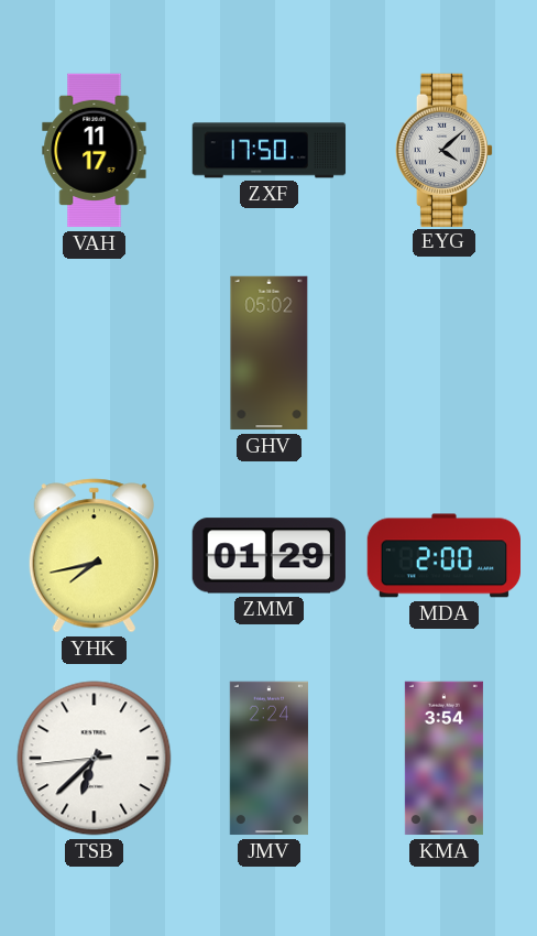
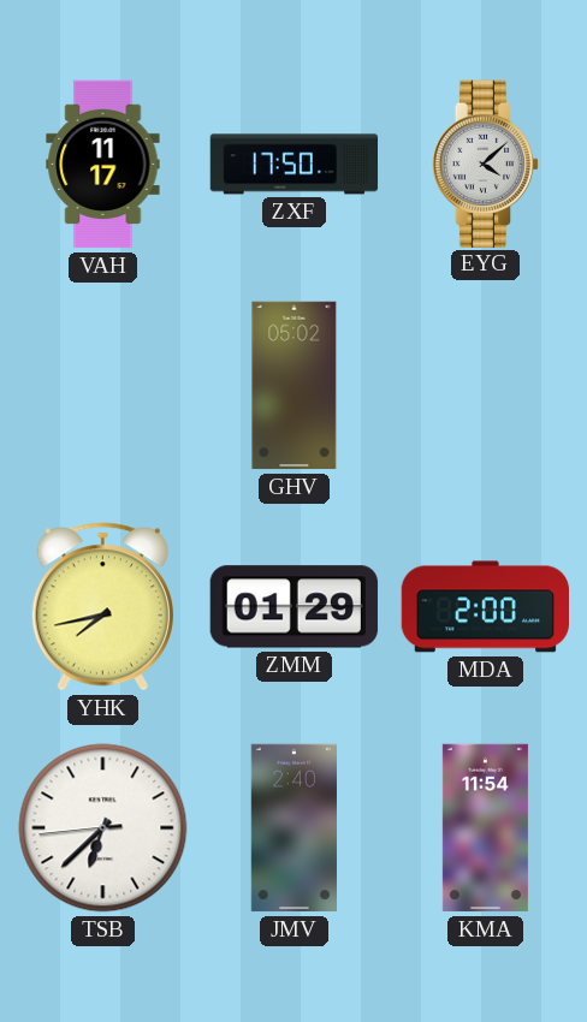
JMV: 2:24 -> 2:40 (293, 828)
KMA: 3:54 -> 11:54 (485, 828)
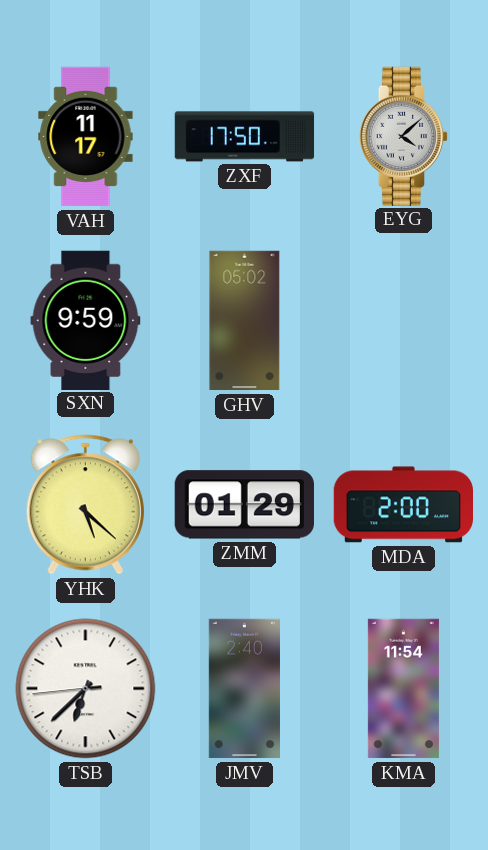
SXN: none -> 9:59 (86, 320)
YHK: 7:43 -> 5:22 (85, 505)
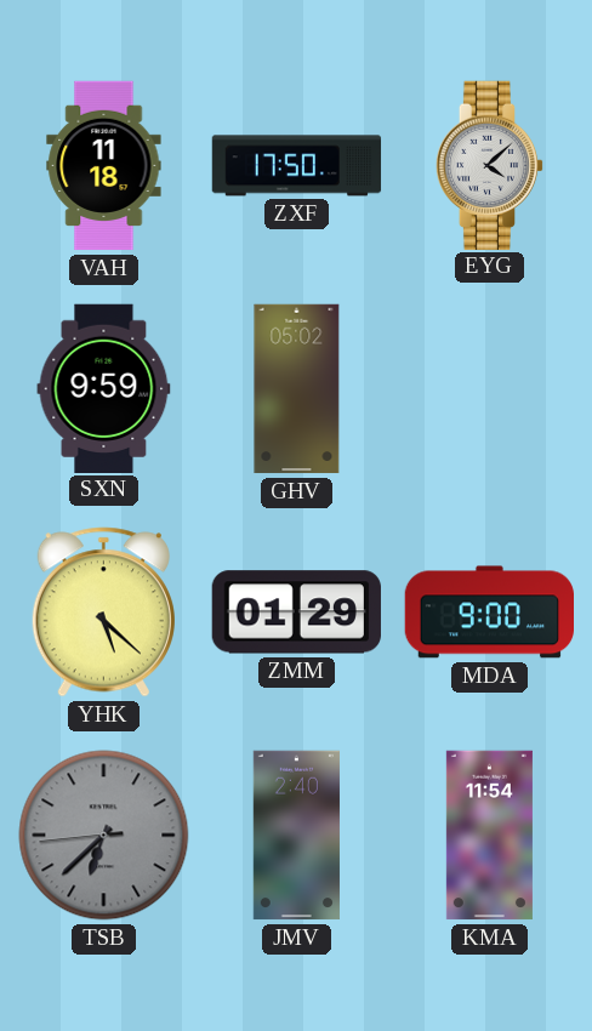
VAH: 11:17 -> 11:18 (104, 166)
MDA: 2:00 -> 9:00 (490, 613)
TSB dial: white -> grey (104, 836)
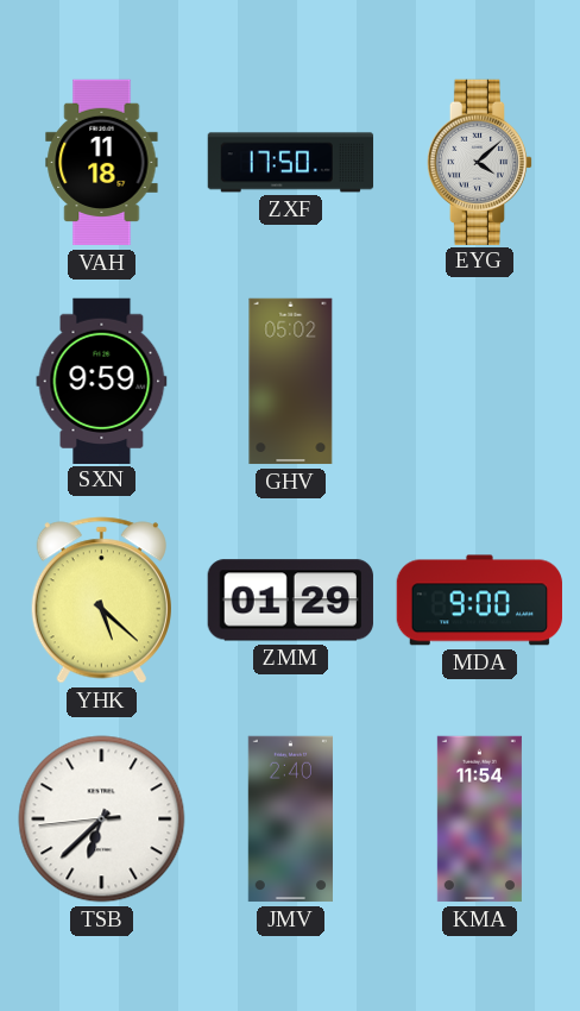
TSB dial: grey -> white (102, 820)
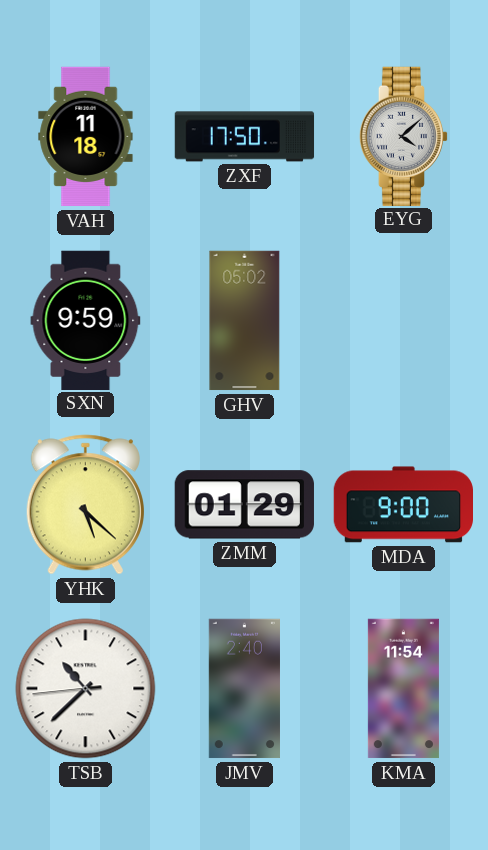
TSB: 6:37 -> 10:37 (86, 689)
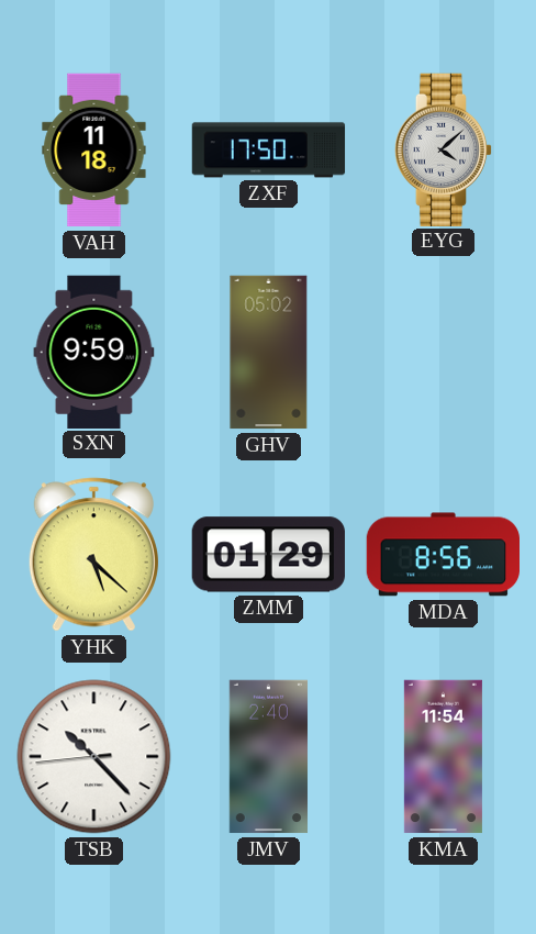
MDA: 9:00 -> 8:56 (444, 555)
TSB: 10:37 -> 10:22 (94, 757)
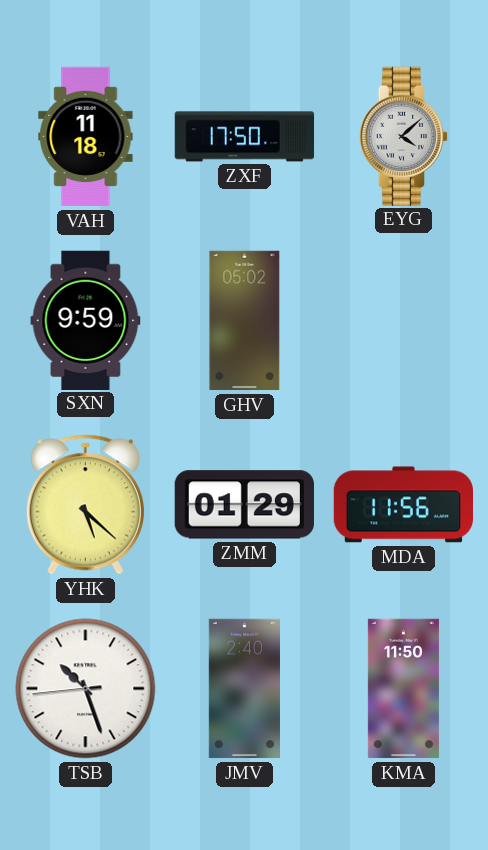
MDA: 8:56 -> 11:56 (404, 505)
TSB: 10:22 -> 10:26 (86, 689)
KMA: 11:54 -> 11:50 (403, 689)
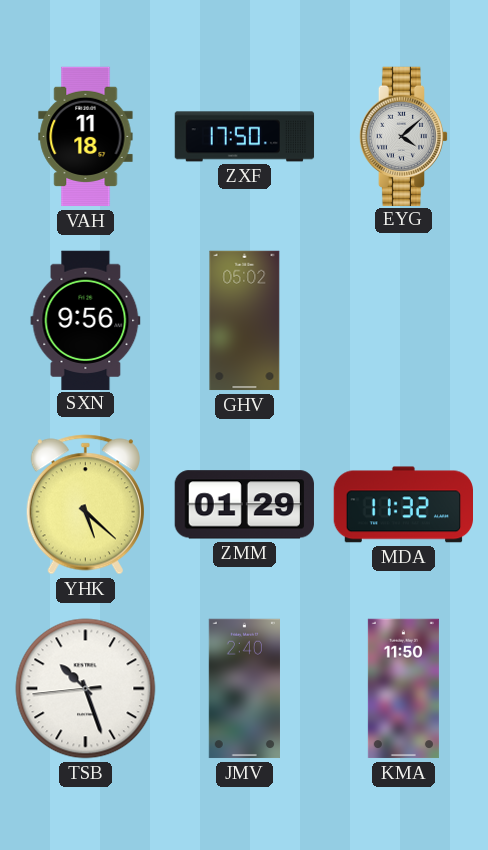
SXN: 9:59 -> 9:56 (86, 320)
MDA: 11:56 -> 11:32 (404, 505)
